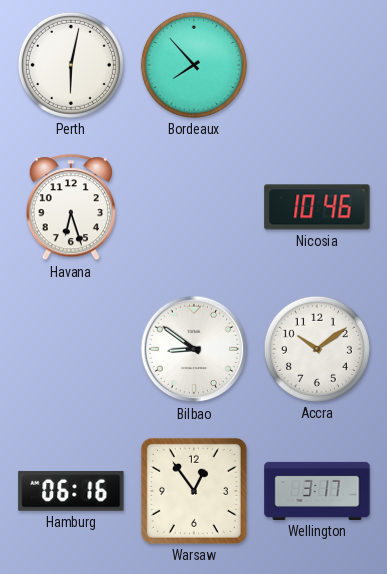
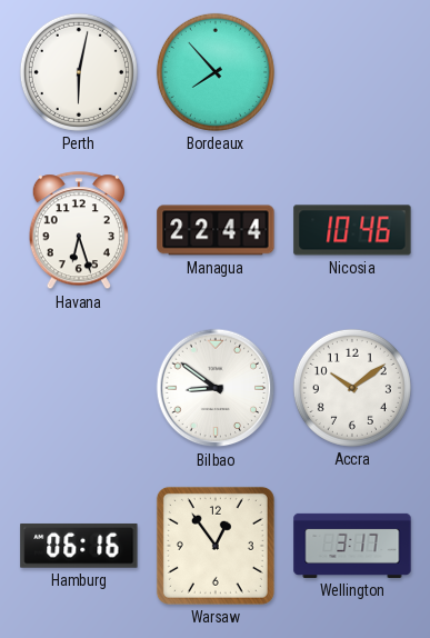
Managua: none -> 22:44 (216, 230)
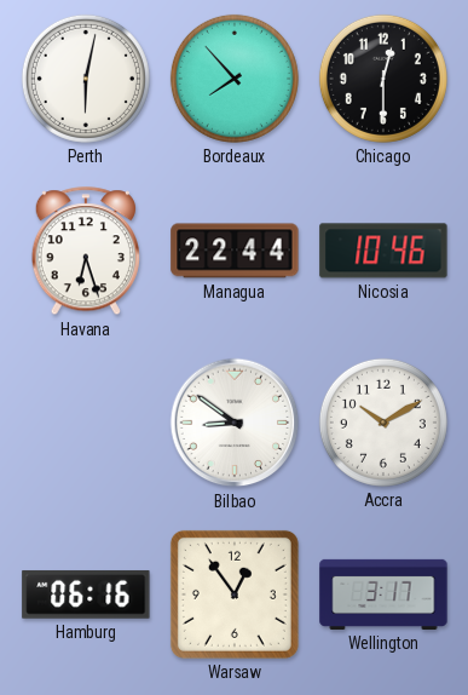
Chicago: none -> 12:30 (383, 79)
Accra: 10:09 -> 10:10 (383, 423)
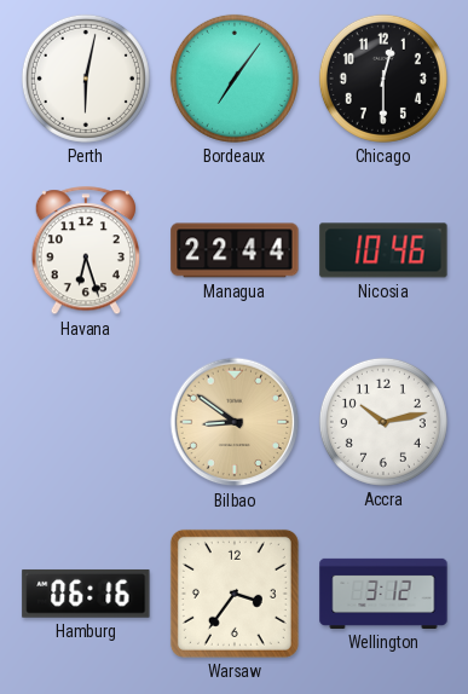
Bordeaux: 7:53 -> 7:06 (235, 79)
Bilbao dial: white -> champagne (235, 422)
Accra: 10:10 -> 10:13 (383, 422)
Warsaw: 12:54 -> 3:36 (235, 594)
Wellington: 3:17 -> 3:12 (383, 594)
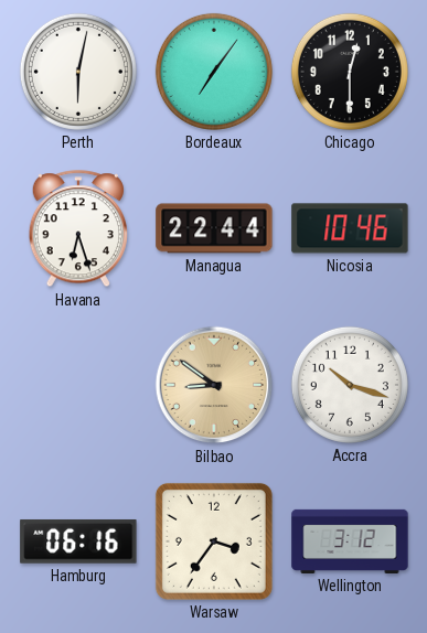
Accra: 10:13 -> 10:18 (350, 385)
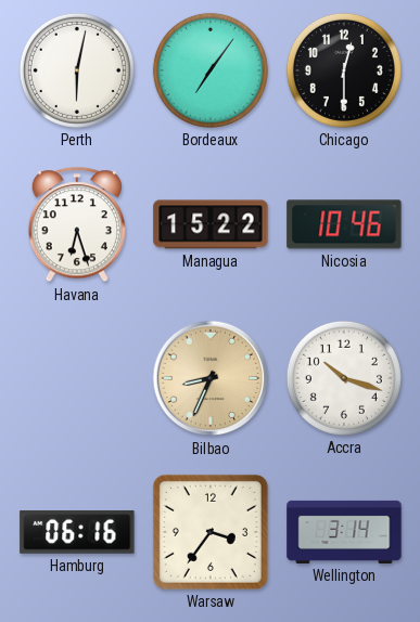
Managua: 22:44 -> 15:22 (211, 224)
Bilbao: 8:51 -> 8:34 (211, 378)
Wellington: 3:12 -> 3:14 (344, 532)
